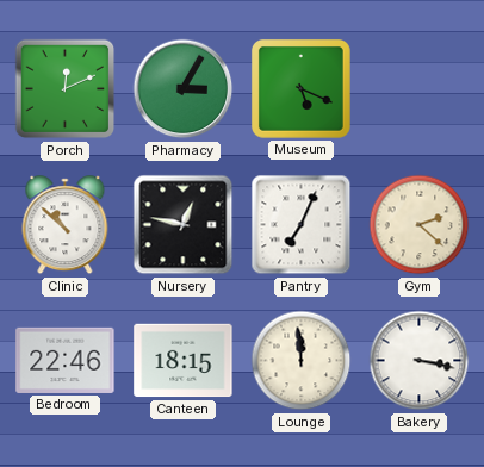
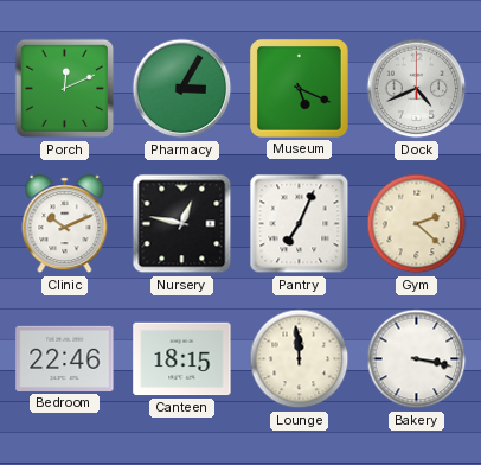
Dock: none -> 4:41 (417, 89)
Clinic: 10:52 -> 10:11 (65, 224)
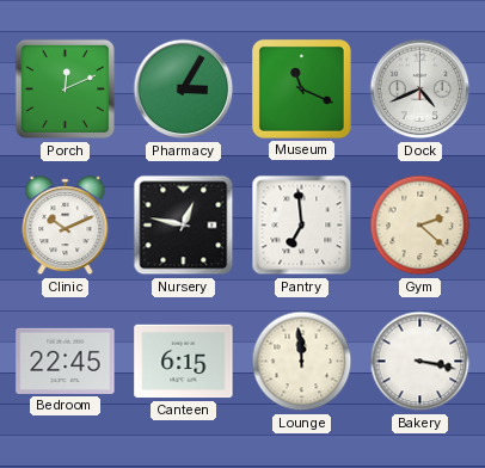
Museum: 5:19 -> 11:19 (301, 88)
Pantry: 7:04 -> 6:59 (302, 226)
Bedroom: 22:46 -> 22:45 (66, 361)
Canteen: 18:15 -> 6:15 (184, 362)
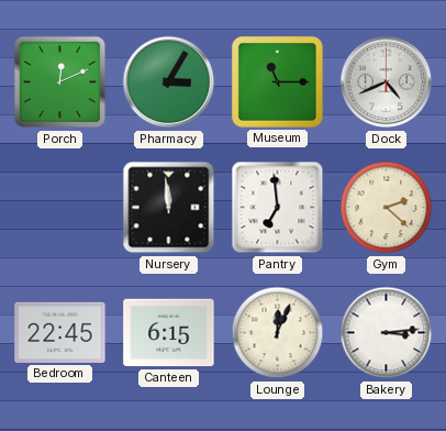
Museum: 11:19 -> 11:15 (277, 81)
Clinic: 10:11 -> none (66, 226)
Nursery: 12:47 -> 11:59 (169, 208)
Lounge: 11:59 -> 12:04 (278, 333)
Bakery: 3:17 -> 3:14 (387, 333)
